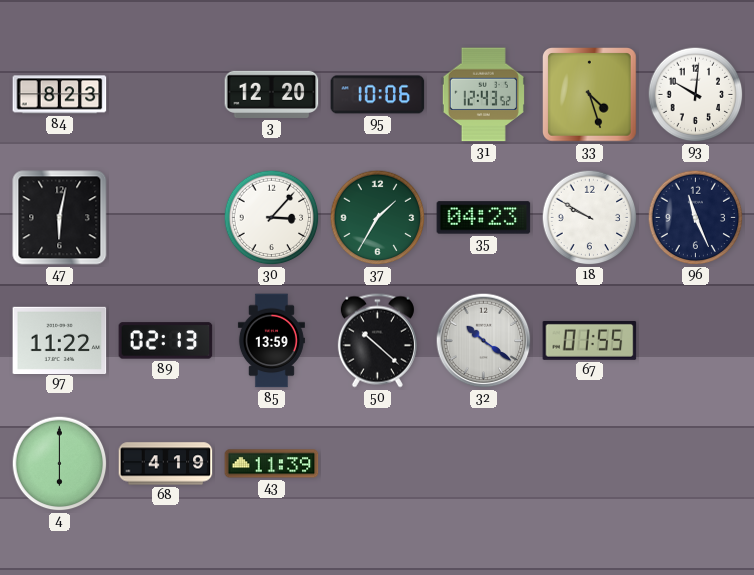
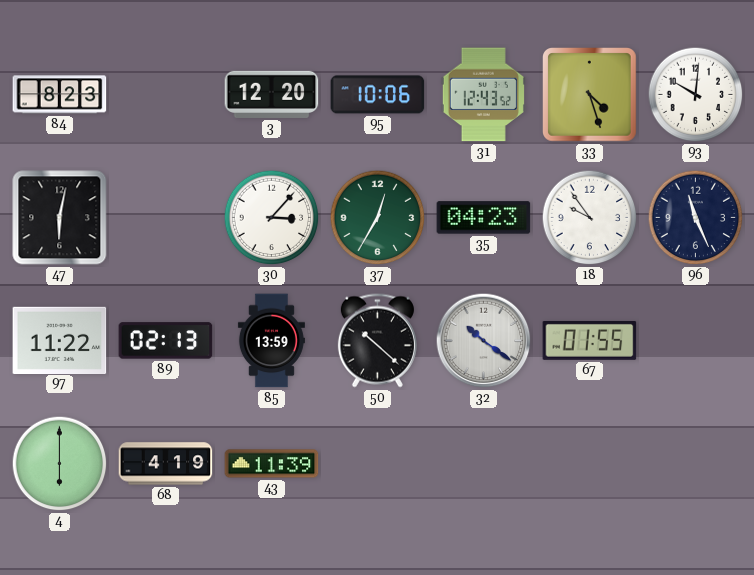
37: 1:35 -> 12:35 (378, 218)
18: 9:50 -> 9:54 (590, 218)
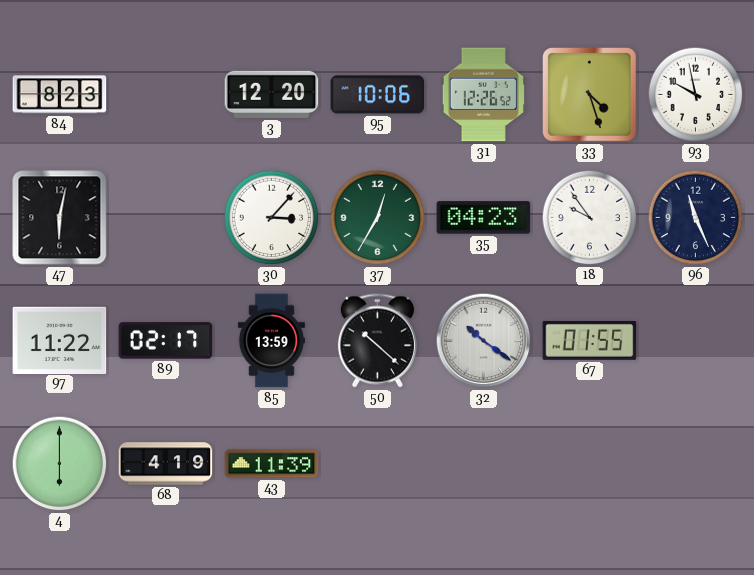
31: 12:43 -> 12:26 (483, 95)
93: 10:01 -> 9:58 (696, 95)
89: 02:13 -> 02:17 (166, 341)
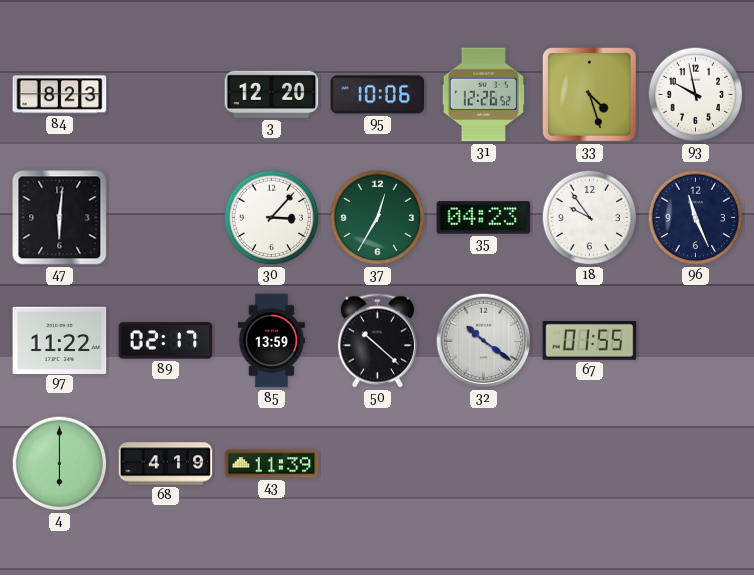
47: 6:02 -> 6:01 (60, 218)
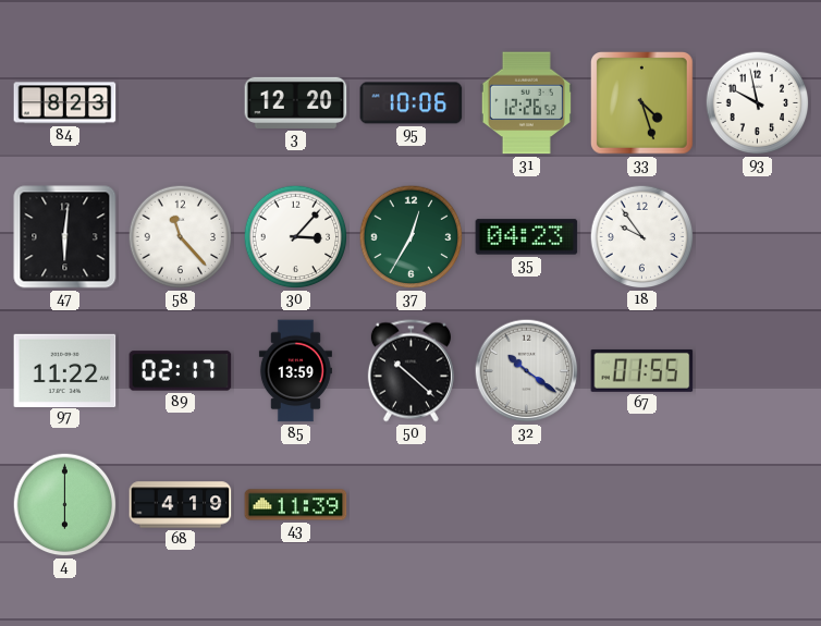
58: none -> 11:23 (181, 237)
96: 11:26 -> none (696, 218)
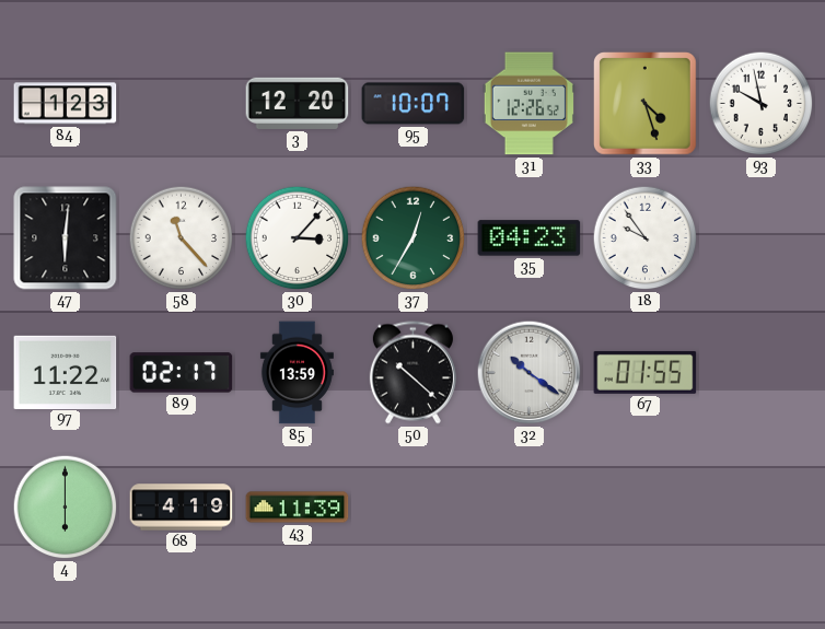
84: 8:23 -> 1:23 (66, 104)
95: 10:06 -> 10:07 (414, 104)
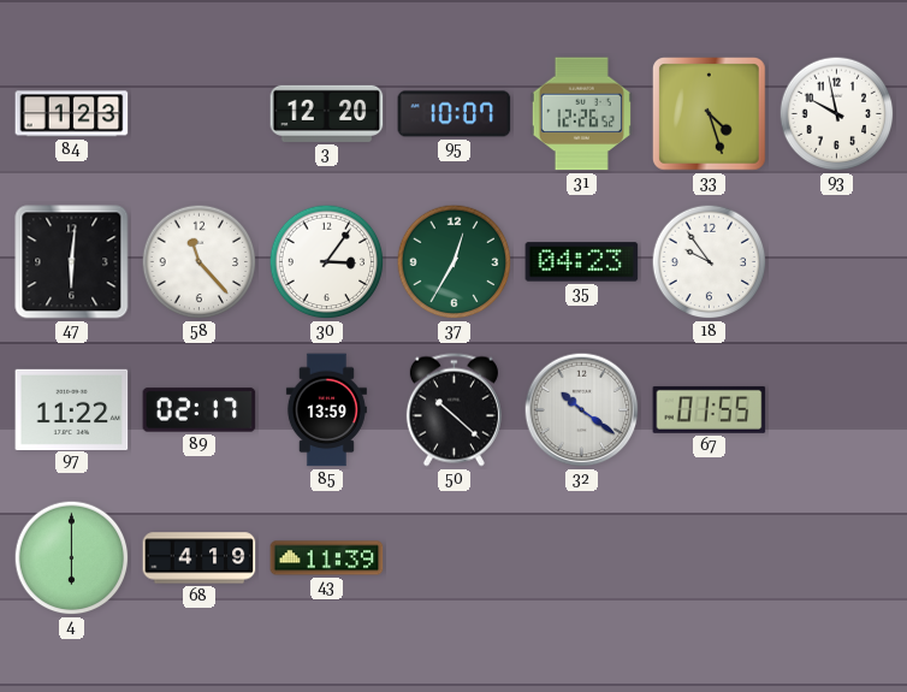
30: 3:07 -> 3:06 (327, 262)
